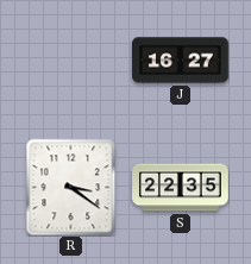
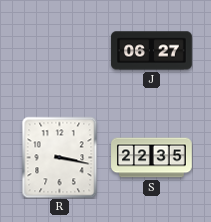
J: 16:27 -> 06:27 (152, 51)
R: 3:21 -> 3:17 (60, 157)
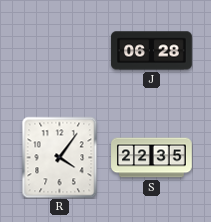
J: 06:27 -> 06:28 (152, 51)
R: 3:17 -> 4:06 (60, 157)
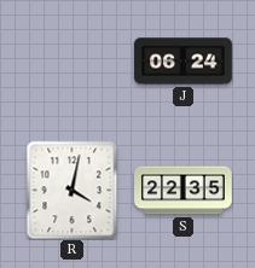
J: 06:28 -> 06:24 (184, 62)
R: 4:06 -> 4:02 (73, 190)
